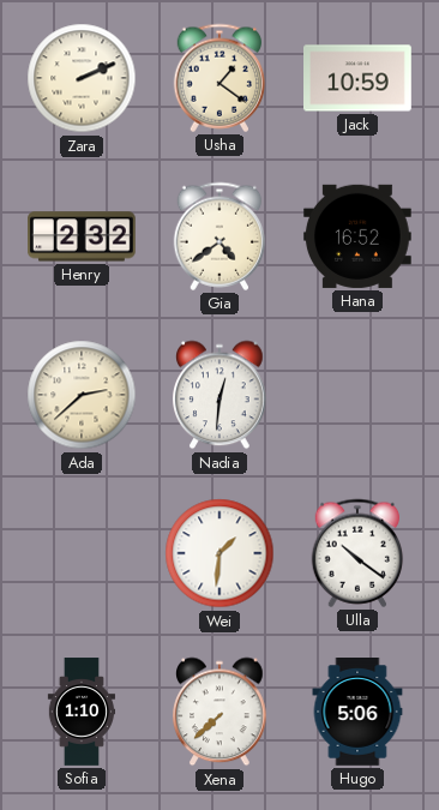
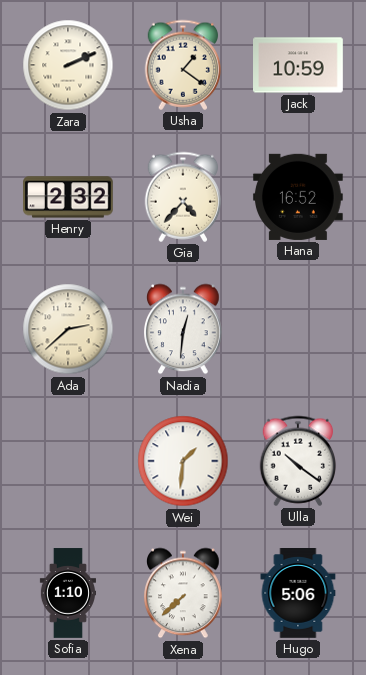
Gia: 4:39 -> 4:37 (183, 197)
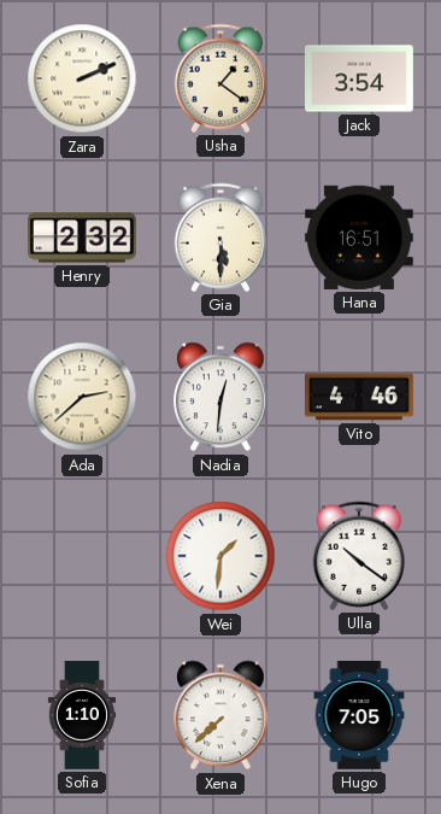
Jack: 10:59 -> 3:54 (360, 78)
Gia: 4:37 -> 5:30 (220, 238)
Hana: 16:52 -> 16:51 (359, 238)
Vito: none -> 4:46 (360, 397)
Hugo: 5:06 -> 7:05 (359, 716)
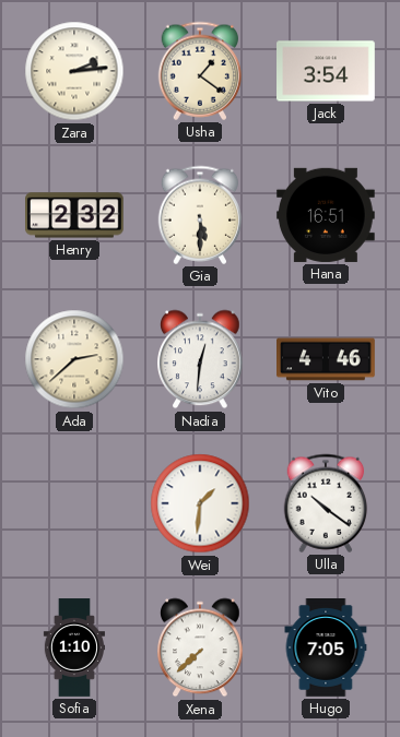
Zara: 2:11 -> 2:14 (74, 71)
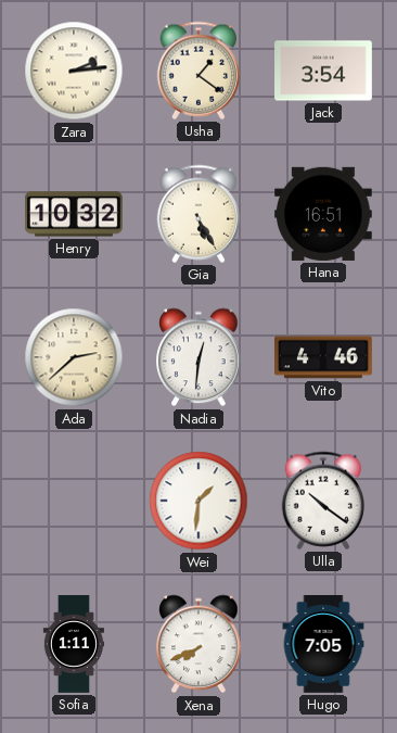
Henry: 2:32 -> 10:32 (75, 214)
Gia: 5:30 -> 5:25 (198, 214)
Sofia: 1:10 -> 1:11 (73, 644)
Xena: 7:38 -> 7:41 (198, 644)
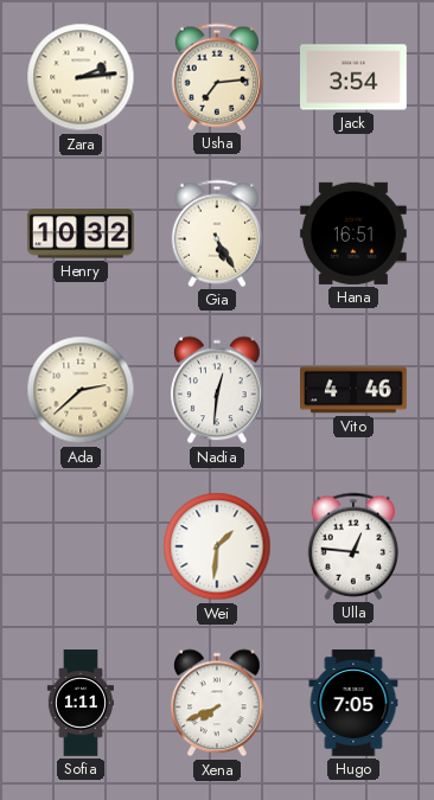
Usha: 1:21 -> 7:14 (217, 77)
Ulla: 10:21 -> 12:46 (353, 546)
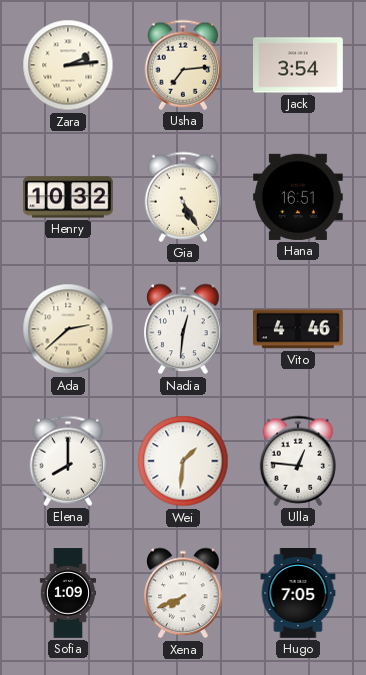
Elena: none -> 8:00 (68, 461)
Sofia: 1:11 -> 1:09 (67, 593)
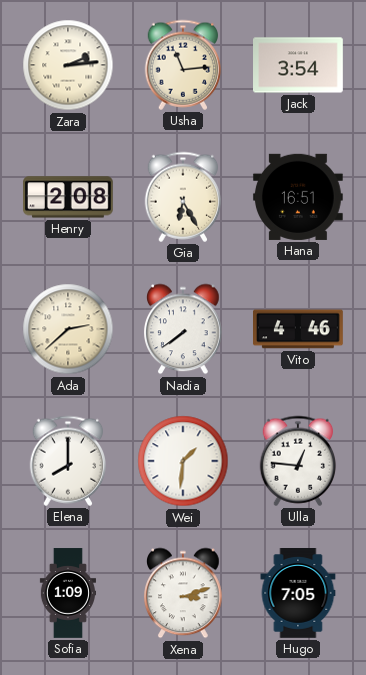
Usha: 7:14 -> 11:14 (183, 65)
Henry: 10:32 -> 2:08 (69, 197)
Gia: 5:25 -> 6:25 (183, 197)
Nadia: 12:31 -> 7:39 (183, 329)
Xena: 7:41 -> 3:12 (183, 593)
